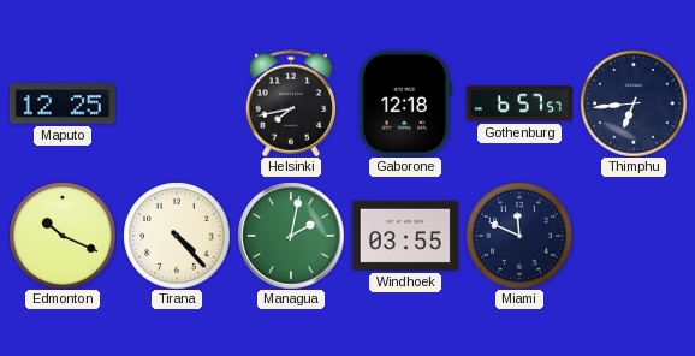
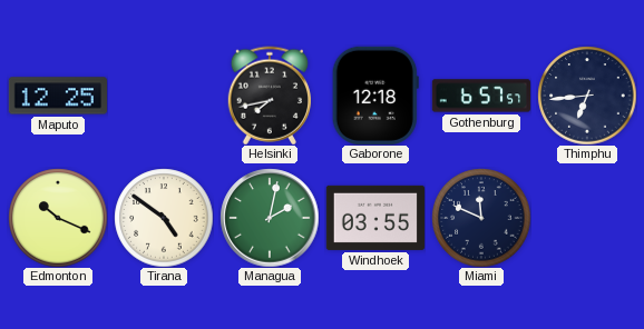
Tirana: 4:23 -> 4:51 (164, 218)
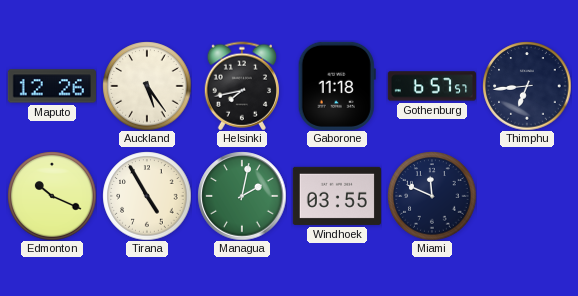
Maputo: 12:25 -> 12:26 (52, 86)
Auckland: none -> 5:24 (147, 86)
Gaborone: 12:18 -> 11:18 (337, 86)
Tirana: 4:51 -> 4:55 (147, 196)
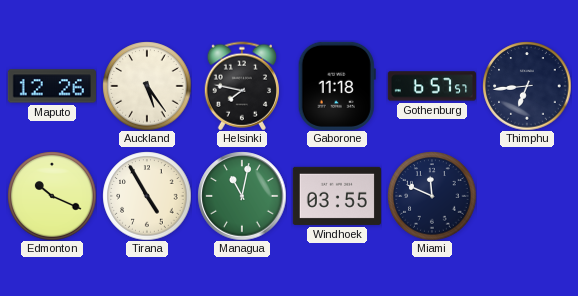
Helsinki: 7:43 -> 7:47 (242, 86)
Managua: 2:02 -> 11:02 (242, 196)
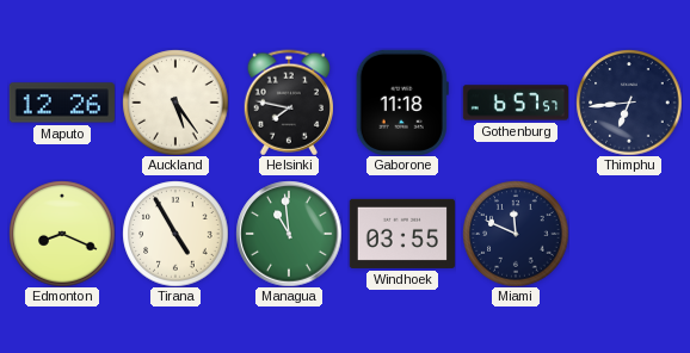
Edmonton: 10:19 -> 8:19 (62, 234)
Managua: 11:02 -> 10:59 (289, 234)
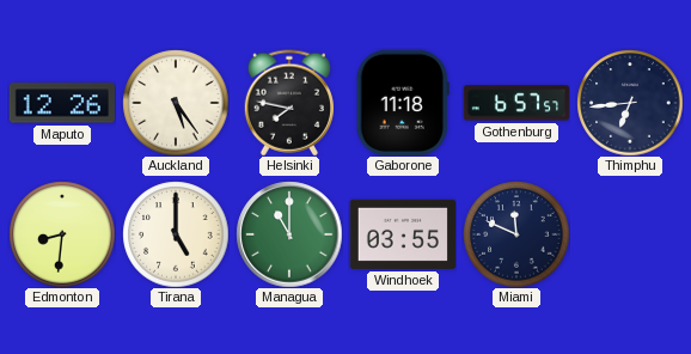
Edmonton: 8:19 -> 8:31 (62, 234)
Tirana: 4:55 -> 5:00 (176, 234)
Managua: 10:59 -> 11:00 (289, 234)
